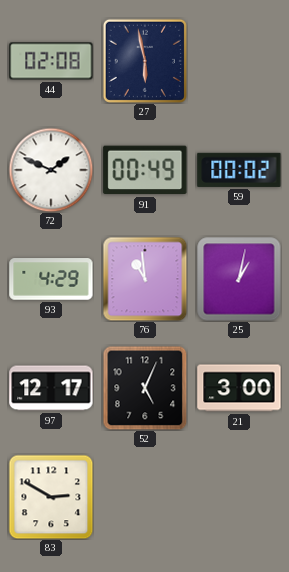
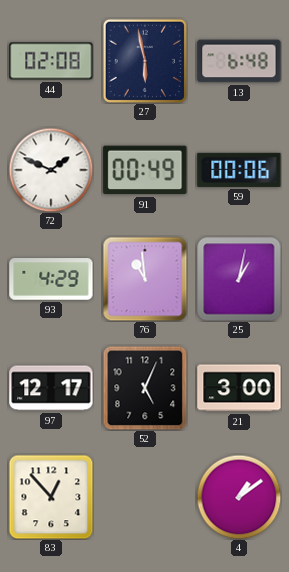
13: none -> 6:48 (239, 61)
59: 00:02 -> 00:06 (239, 170)
83: 2:50 -> 12:53 (51, 497)
4: none -> 1:09 (239, 497)
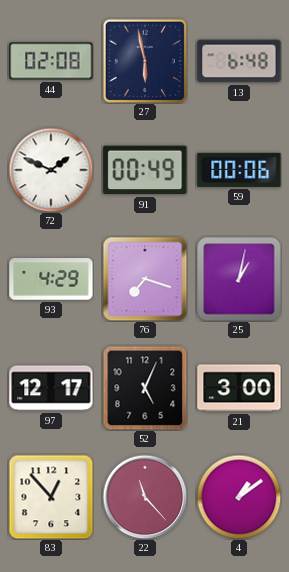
76: 10:59 -> 7:18 (145, 279)
22: none -> 11:23 (145, 497)
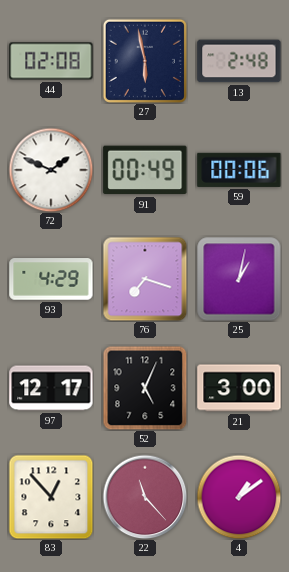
13: 6:48 -> 2:48 (239, 61)
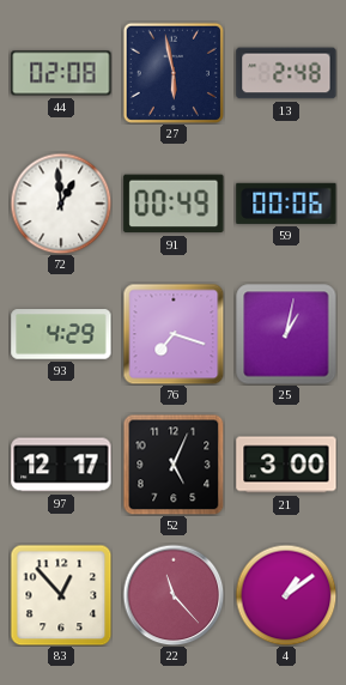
72: 1:49 -> 12:59 (61, 204)
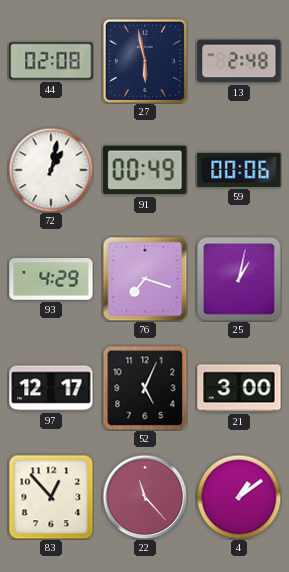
72: 12:59 -> 1:02 (51, 170)
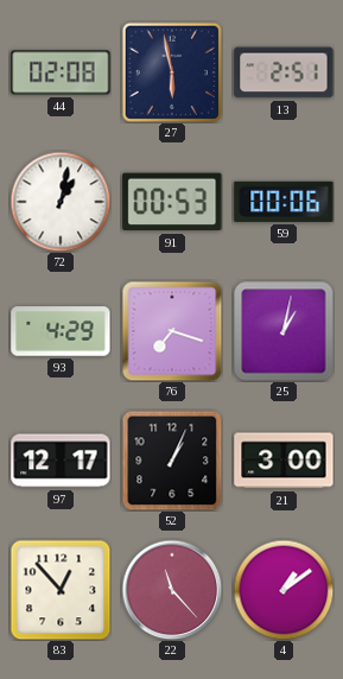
13: 2:48 -> 2:51 (284, 72)
91: 00:49 -> 00:53 (172, 202)
52: 5:04 -> 1:04 (172, 461)
